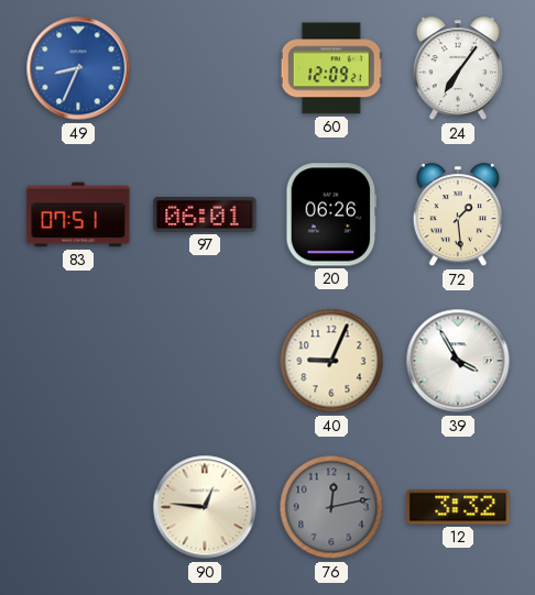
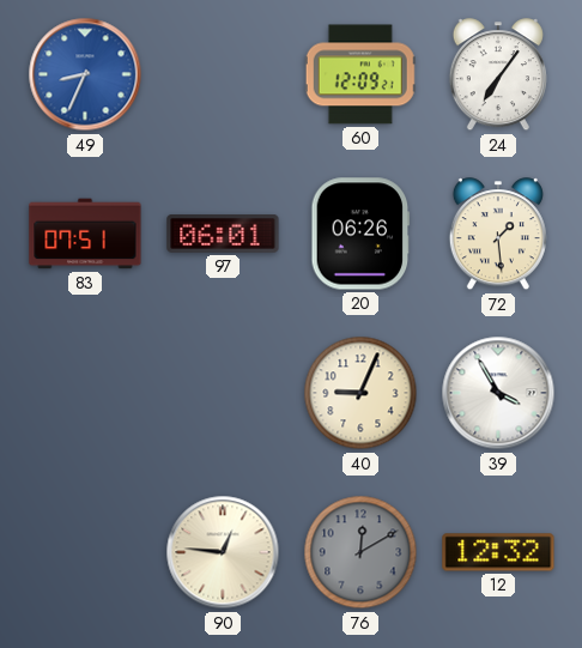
76: 12:13 -> 12:10 (360, 552)
12: 3:32 -> 12:32 (498, 552)
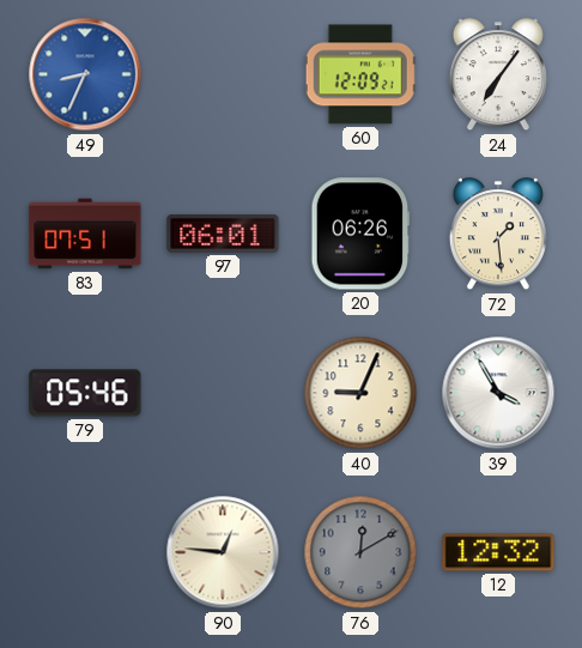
79: none -> 05:46 (85, 393)
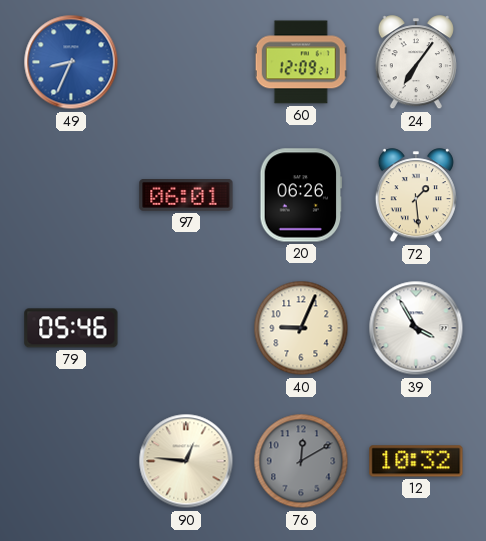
83: 07:51 -> none (85, 234)
12: 12:32 -> 10:32 (416, 461)
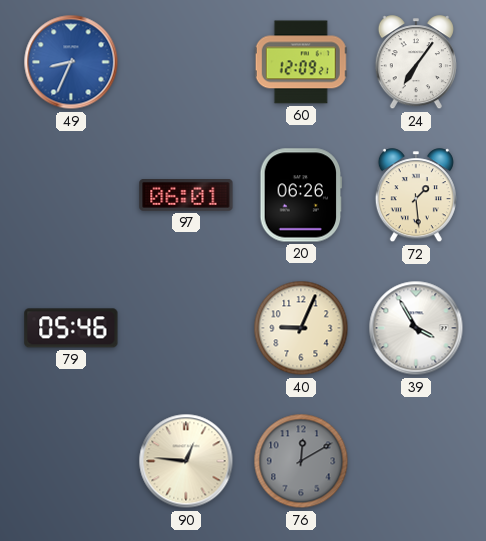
12: 10:32 -> none (416, 461)
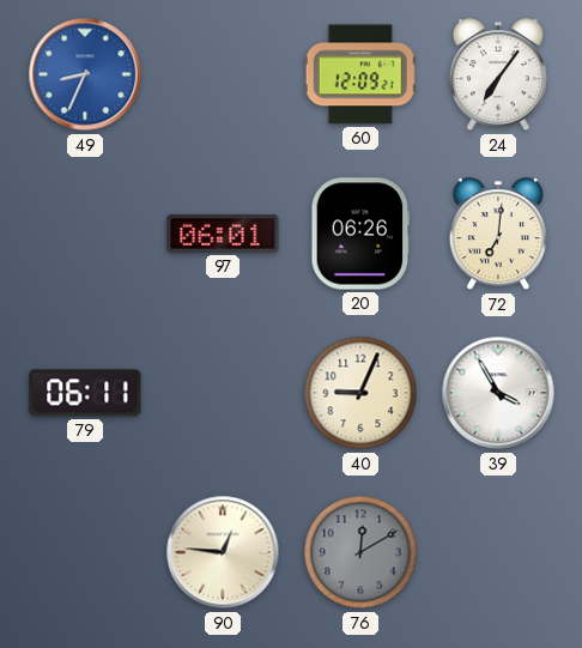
72: 1:29 -> 7:01 (498, 235)
79: 05:46 -> 06:11 (85, 393)
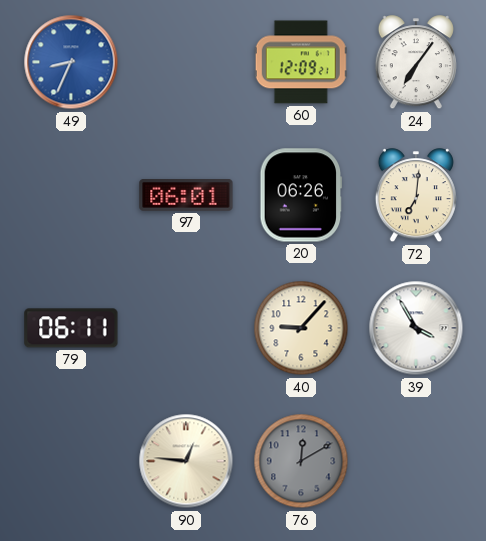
40: 9:04 -> 9:07 (301, 328)
